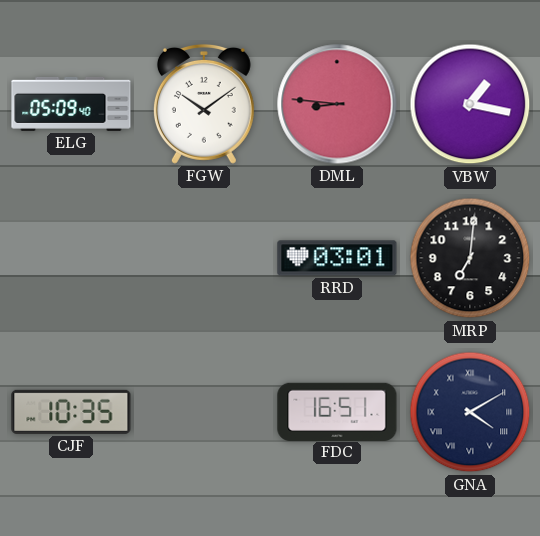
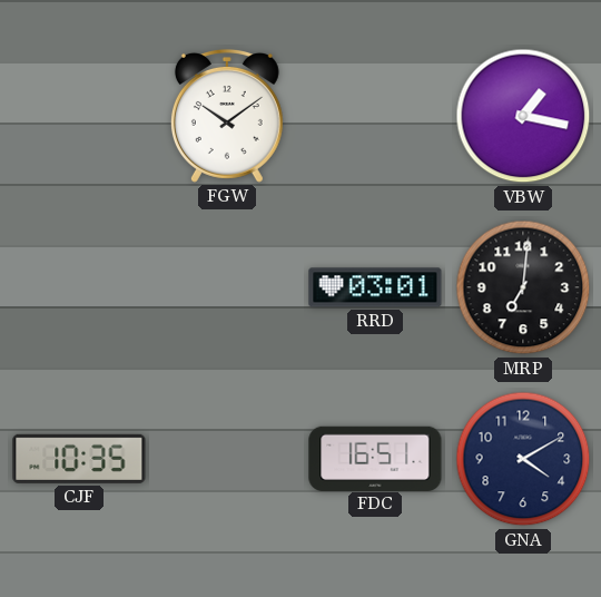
ELG: 05:09 -> none (71, 104)
DML: 8:46 -> none (337, 104)
GNA numerals: Roman -> Arabic (523, 459)
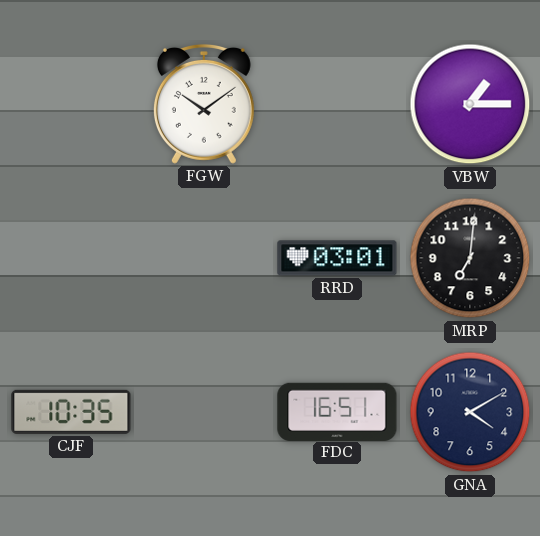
VBW: 1:17 -> 1:15 (470, 104)
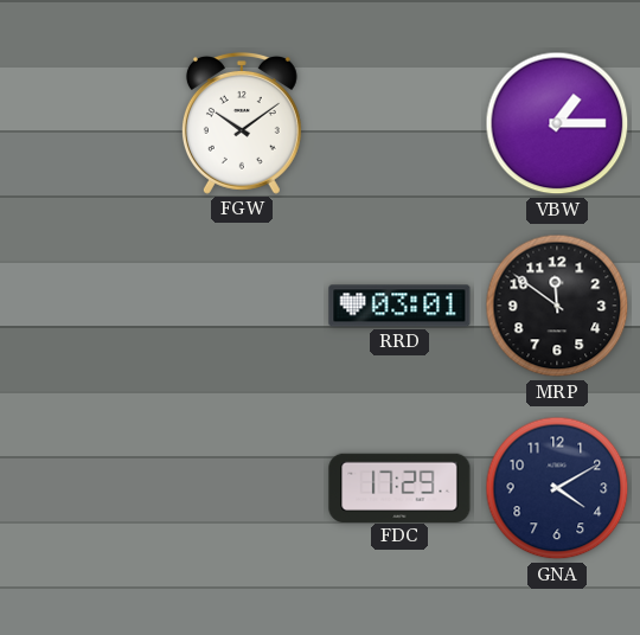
MRP: 7:01 -> 11:51 (557, 306)
CJF: 10:35 -> none (71, 412)
FDC: 16:51 -> 17:29 (399, 487)
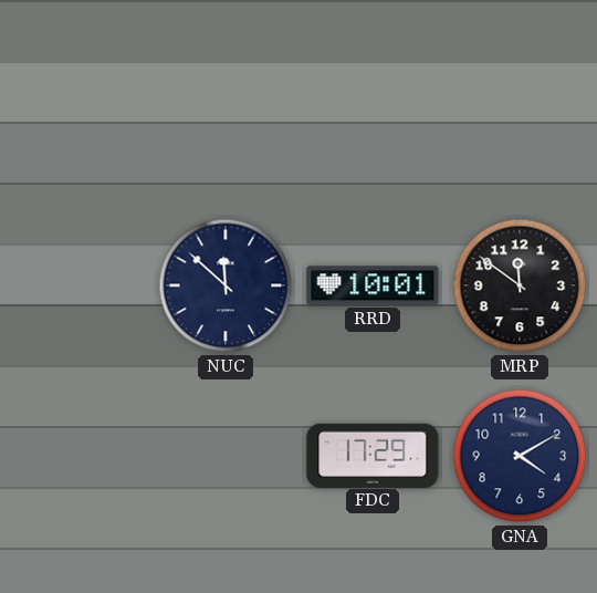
FGW: 10:09 -> none (242, 123)
VBW: 1:15 -> none (557, 123)
NUC: none -> 11:52 (226, 285)
RRD: 03:01 -> 10:01 (373, 285)
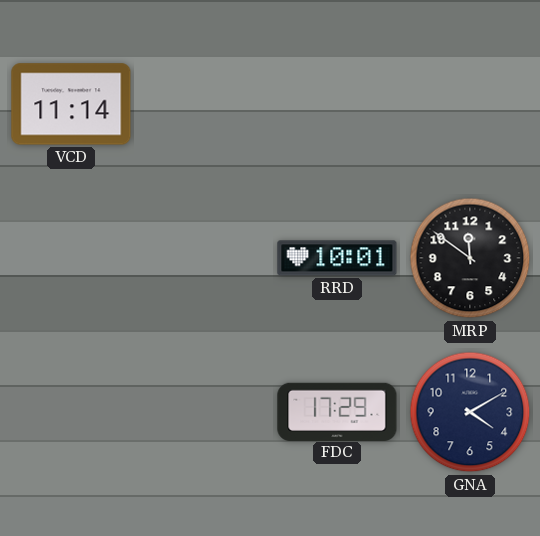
VCD: none -> 11:14 (71, 104)
NUC: 11:52 -> none (226, 285)
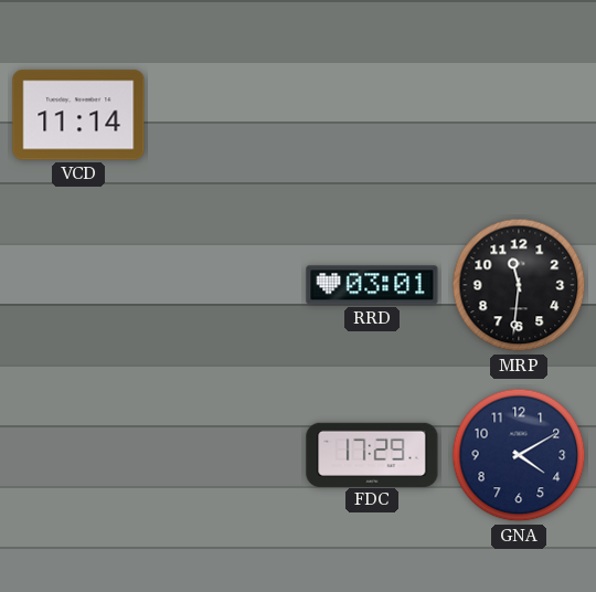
RRD: 10:01 -> 03:01 (372, 285)
MRP: 11:51 -> 11:31 (519, 285)
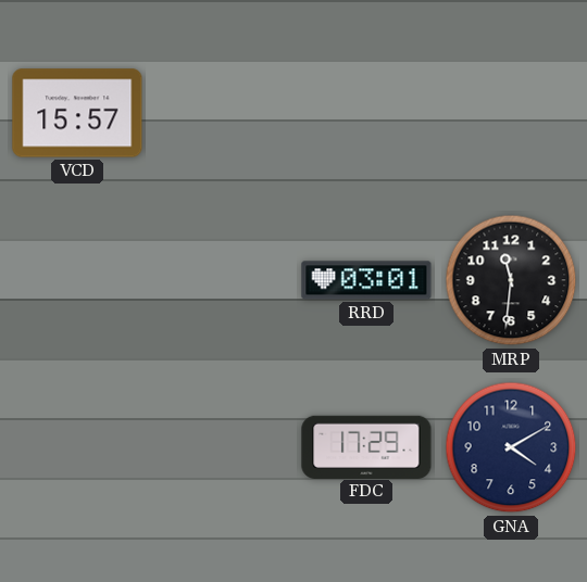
VCD: 11:14 -> 15:57 (77, 113)
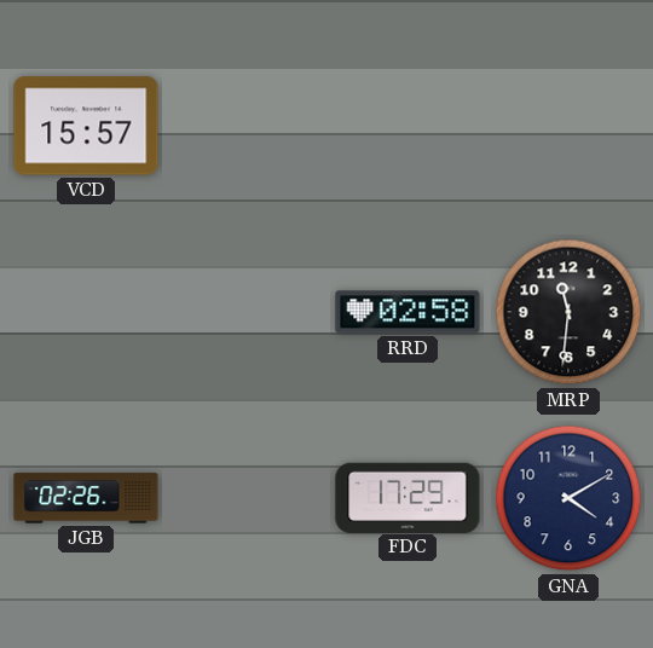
RRD: 03:01 -> 02:58 (408, 312)
JGB: none -> 02:26 (86, 498)
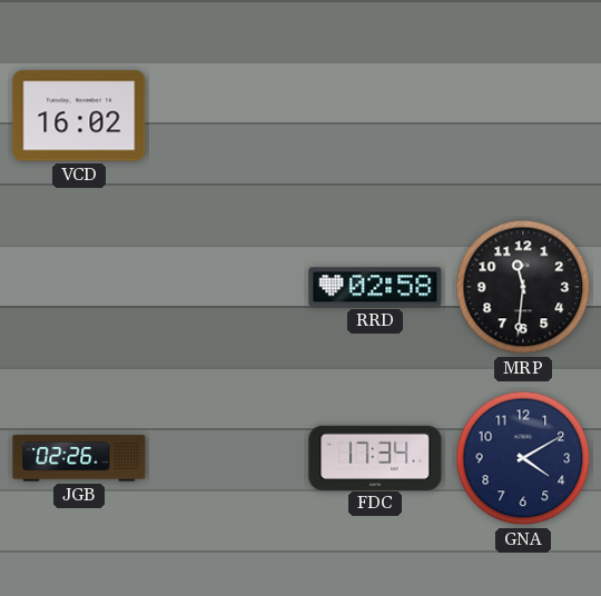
VCD: 15:57 -> 16:02 (79, 116)
FDC: 17:29 -> 17:34 (375, 457)
